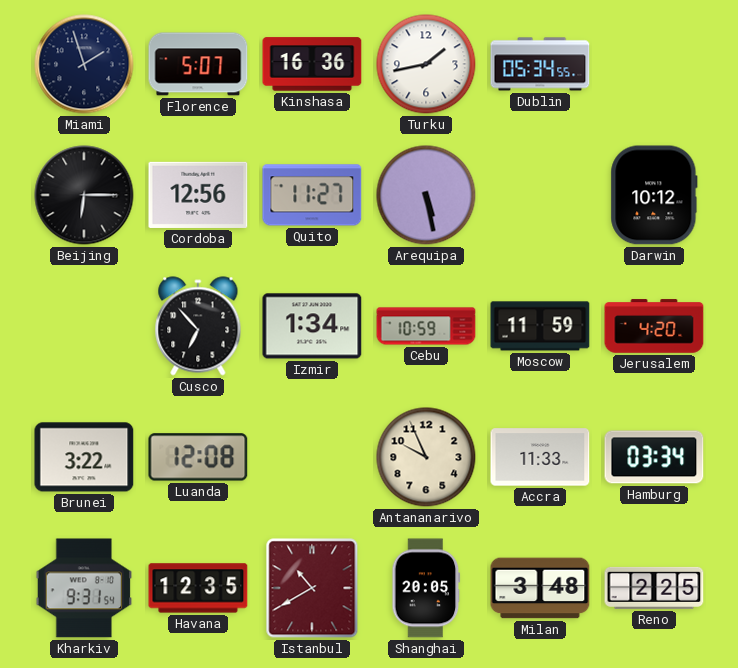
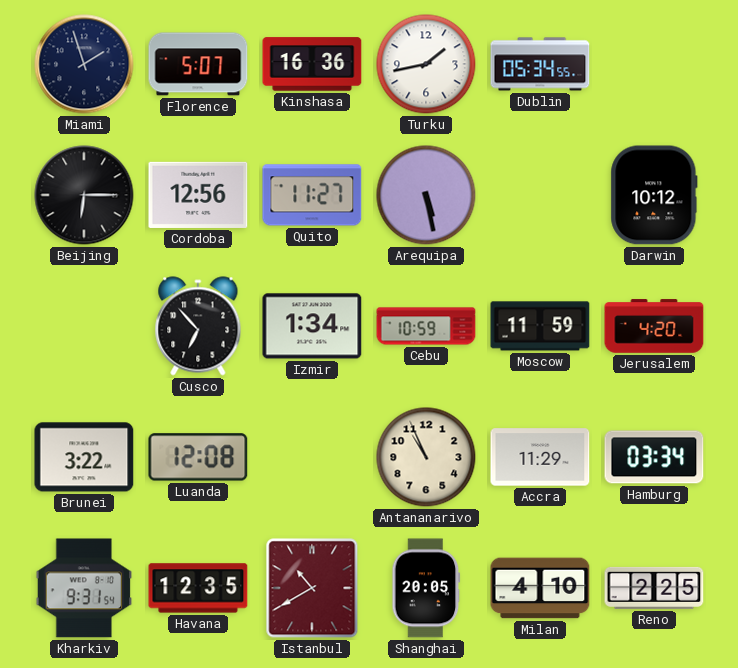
Antananarivo: 9:56 -> 10:56 (426, 457)
Accra: 11:33 -> 11:29 (540, 457)
Milan: 3:48 -> 4:10 (540, 588)
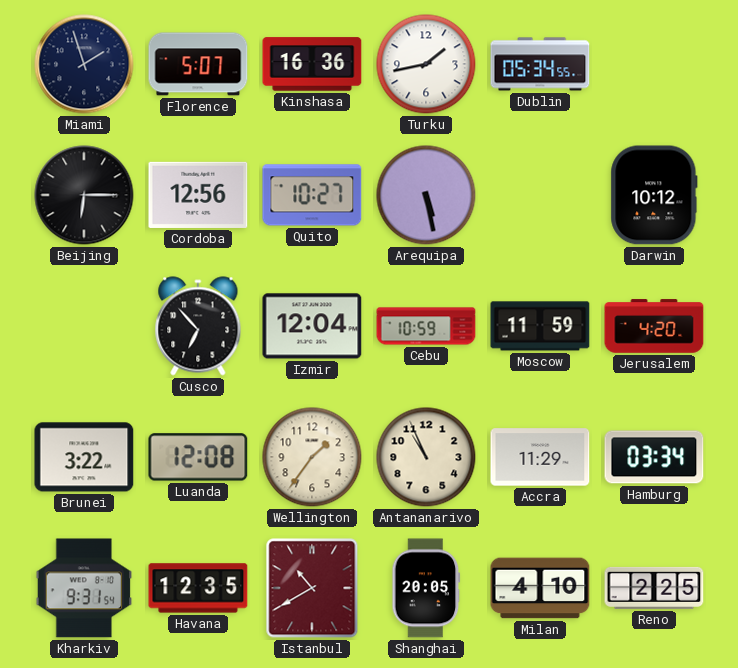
Quito: 11:27 -> 10:27 (312, 195)
Izmir: 1:34 -> 12:04 (312, 326)
Wellington: none -> 1:36 (312, 457)
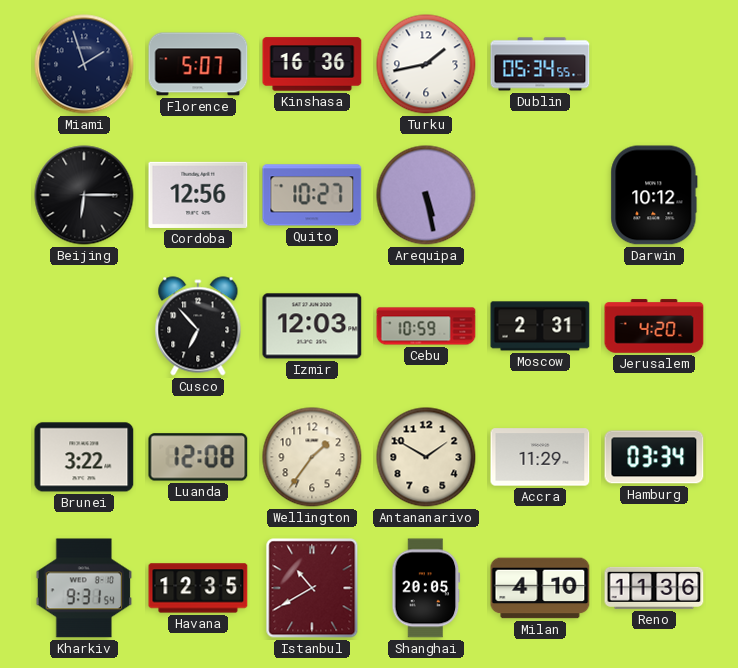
Izmir: 12:04 -> 12:03 (312, 326)
Moscow: 11:59 -> 2:31 (540, 326)
Antananarivo: 10:56 -> 1:50 (426, 457)
Reno: 2:25 -> 11:36 (654, 588)
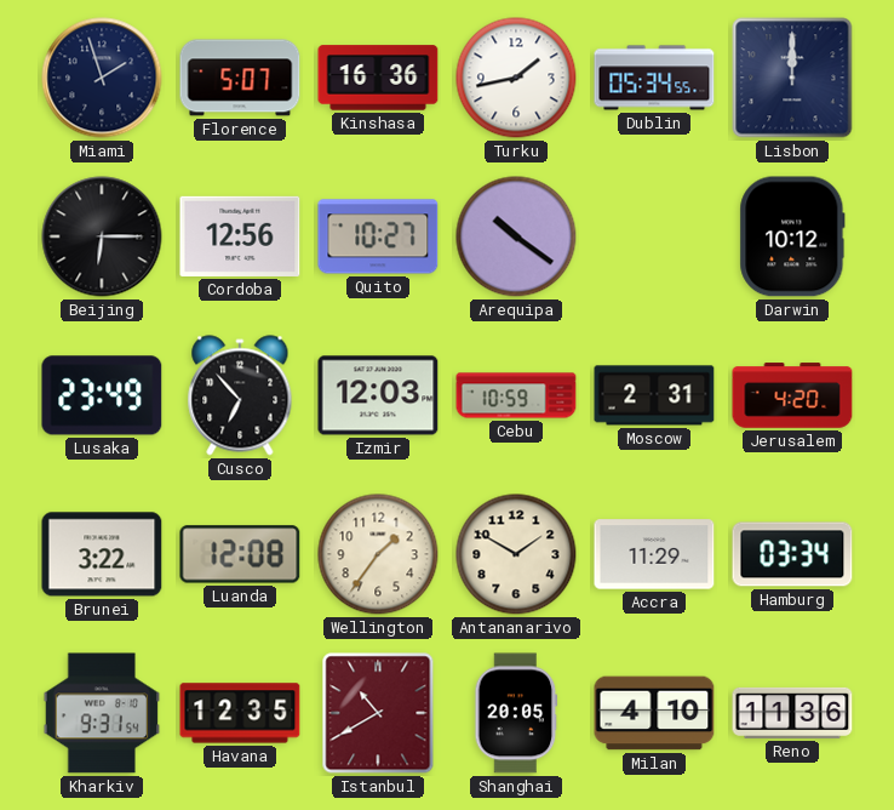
Lisbon: none -> 12:00 (792, 78)
Arequipa: 5:28 -> 10:21 (516, 236)
Lusaka: none -> 23:49 (102, 395)
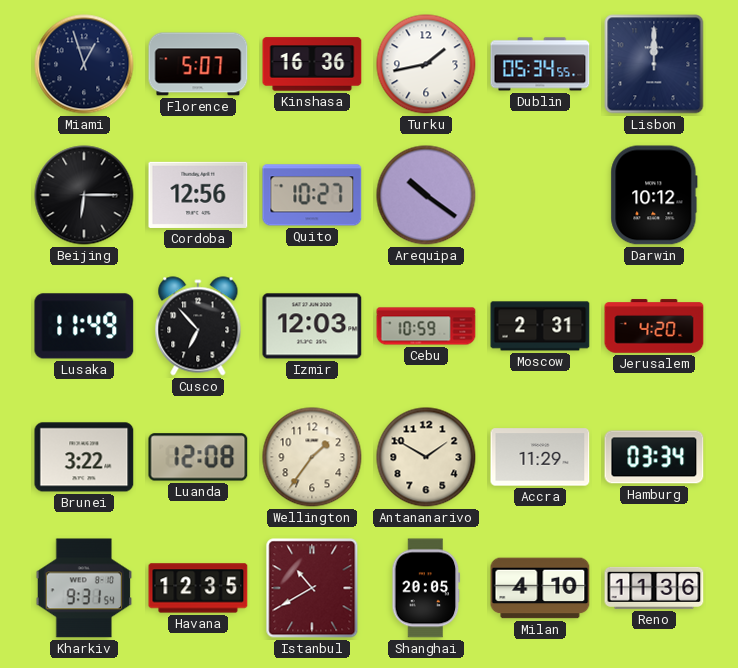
Miami: 1:57 -> 12:57 (84, 64)
Lusaka: 23:49 -> 11:49 (84, 326)
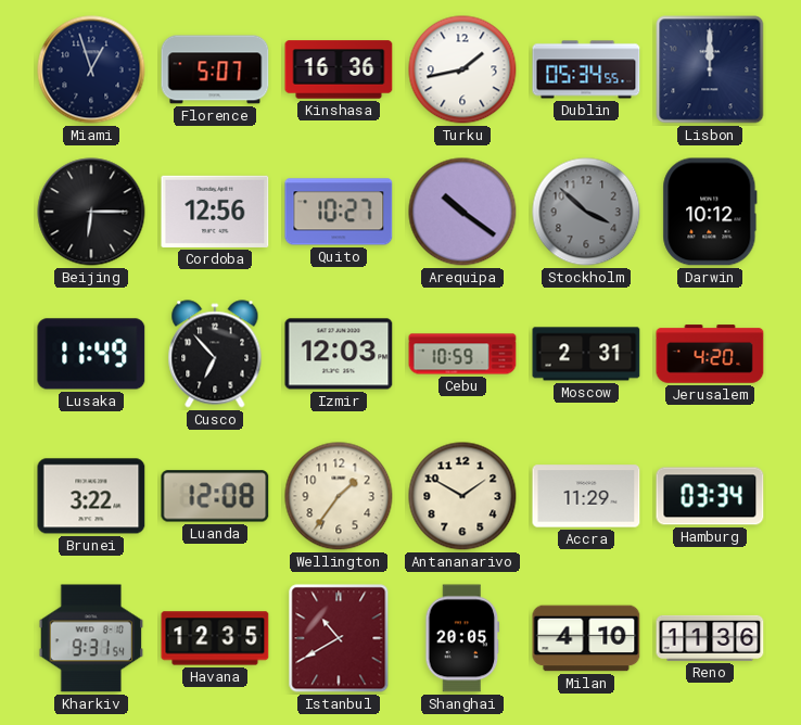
Stockholm: none -> 3:52 (586, 212)
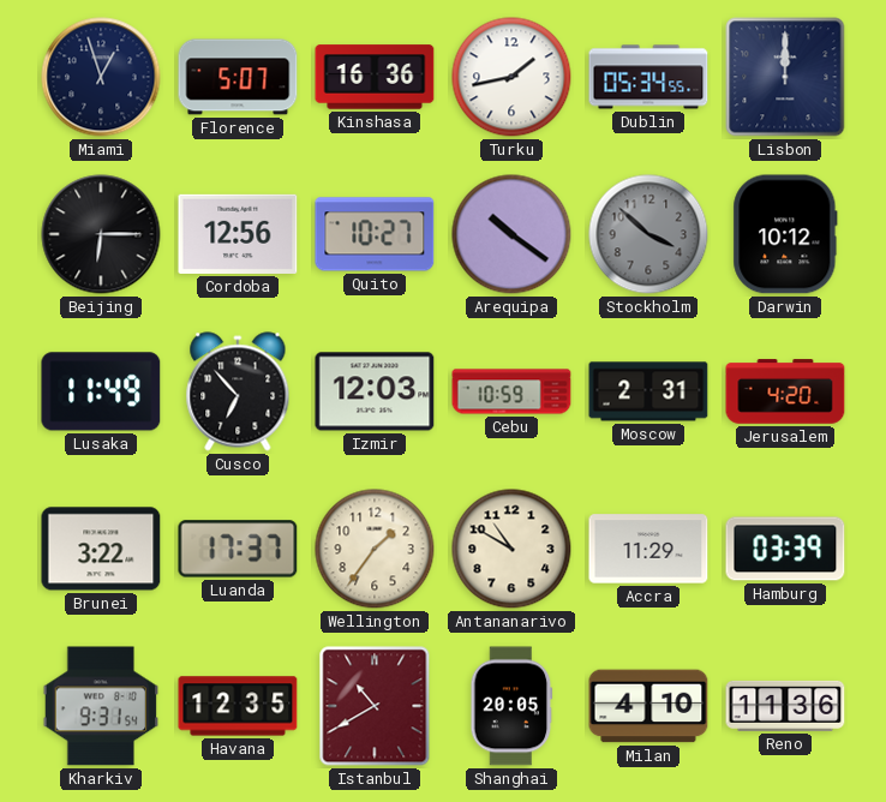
Luanda: 12:08 -> 17:37 (238, 549)
Antananarivo: 1:50 -> 10:50 (511, 549)
Hamburg: 03:34 -> 03:39 (785, 549)
